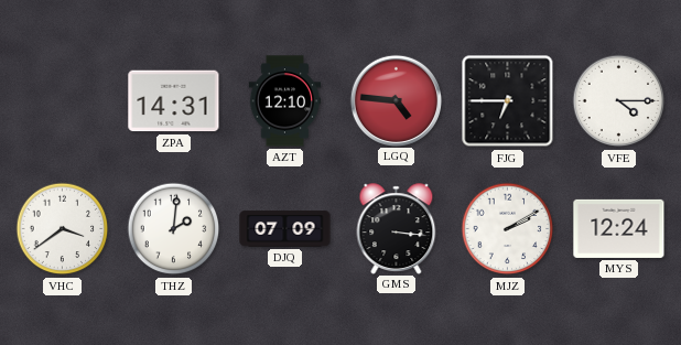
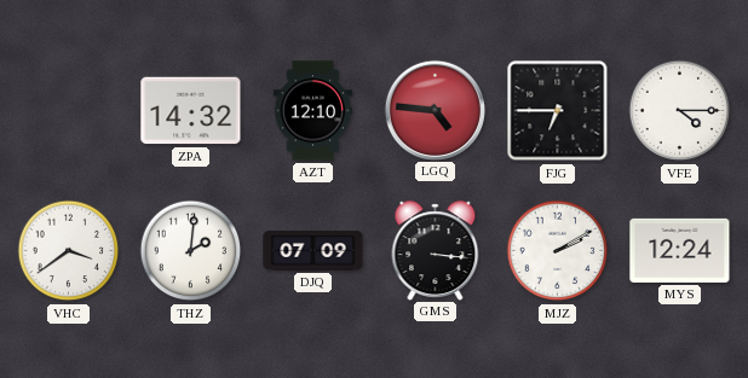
ZPA: 14:31 -> 14:32 (191, 111)
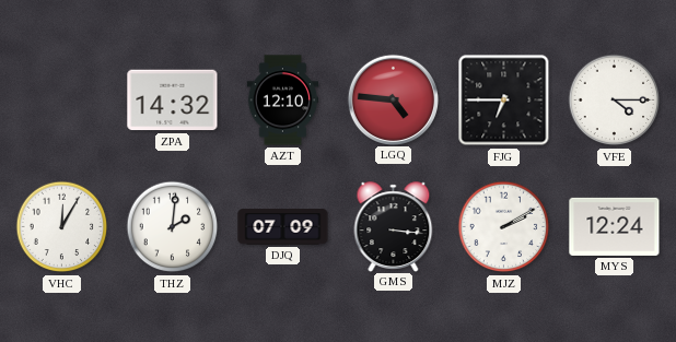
VHC: 3:39 -> 12:05 (62, 227)
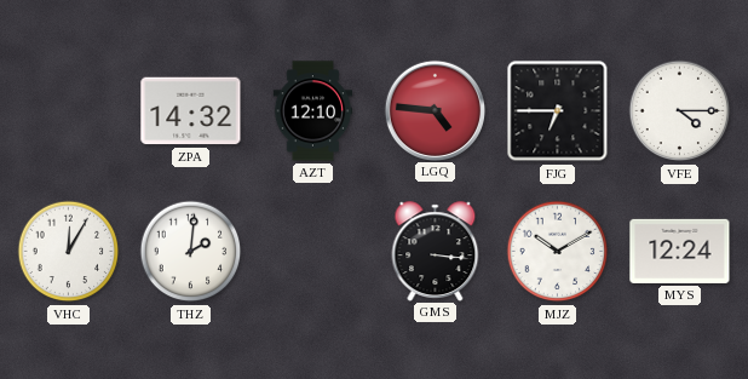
DJQ: 07:09 -> none (283, 227)
MJZ: 2:10 -> 10:10 (558, 252)
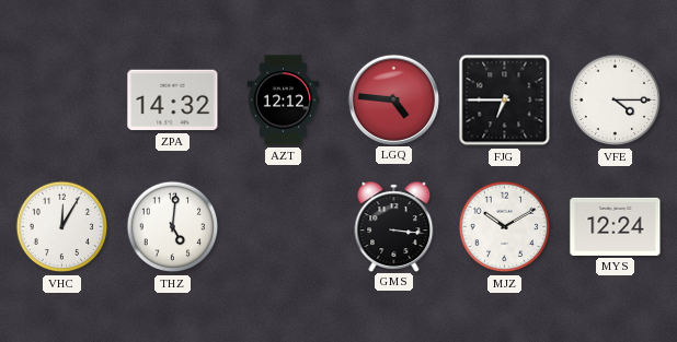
AZT: 12:10 -> 12:12 (284, 101)
THZ: 2:01 -> 5:01 (173, 227)
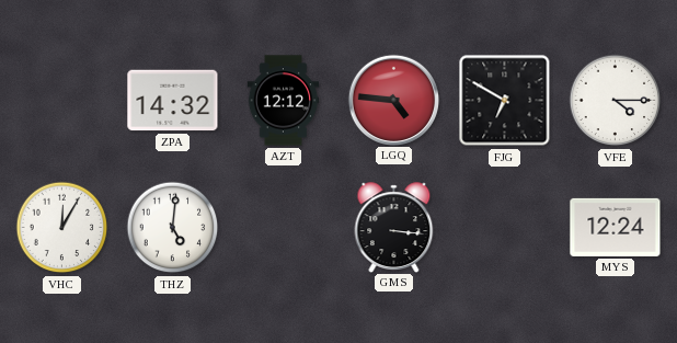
FJG: 6:45 -> 6:50 (505, 101)
MJZ: 10:10 -> none (505, 227)
